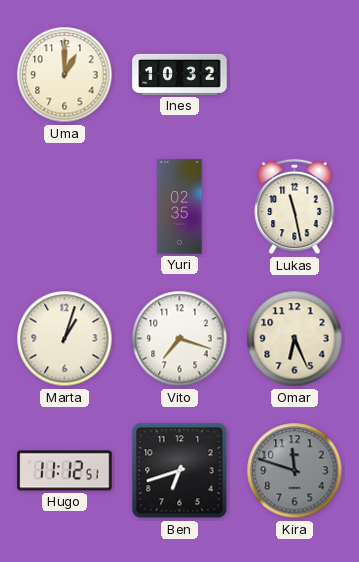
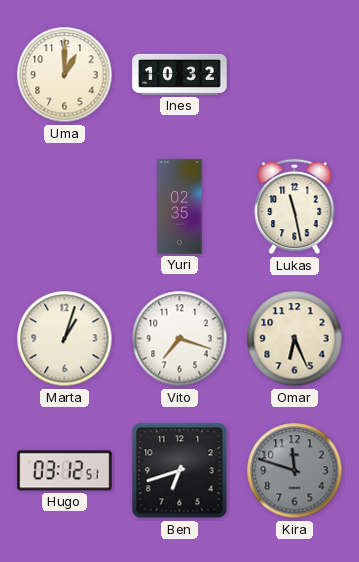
Hugo: 11:12 -> 03:12 (65, 471)
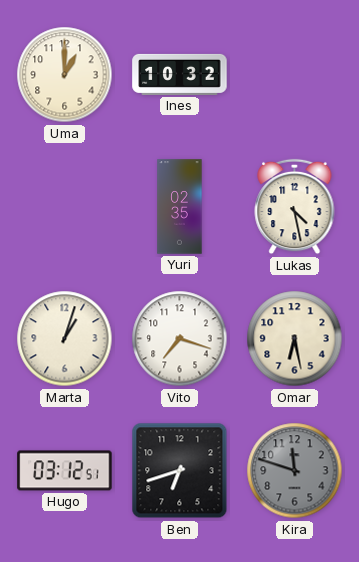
Lukas: 11:28 -> 4:28 (295, 207)
Omar: 6:26 -> 6:28 (295, 339)
